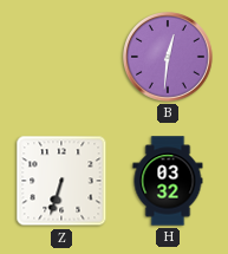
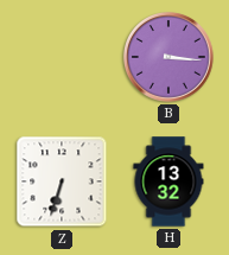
B: 12:31 -> 3:16 (170, 58)
H: 03:32 -> 13:32 (168, 181)
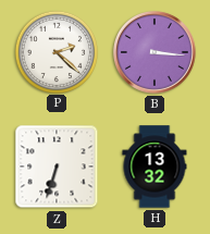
P: none -> 2:22 (55, 51)
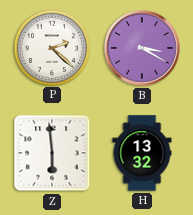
B: 3:16 -> 3:20 (143, 49)
Z: 6:33 -> 5:59 (52, 153)
